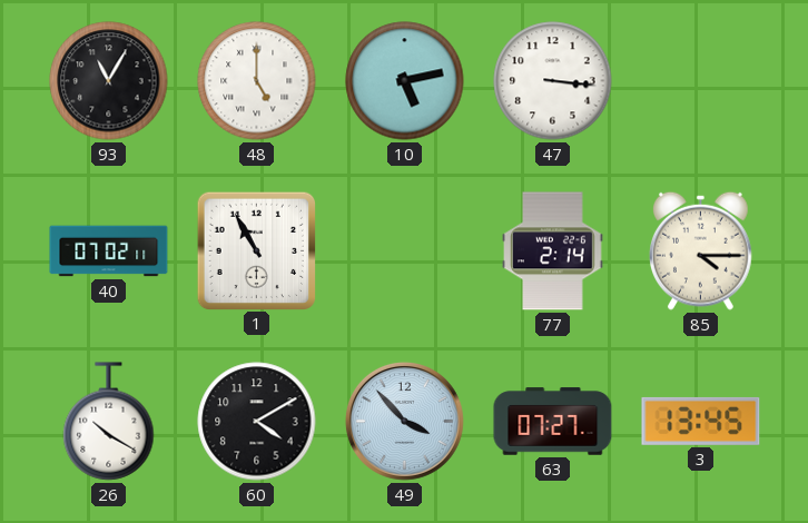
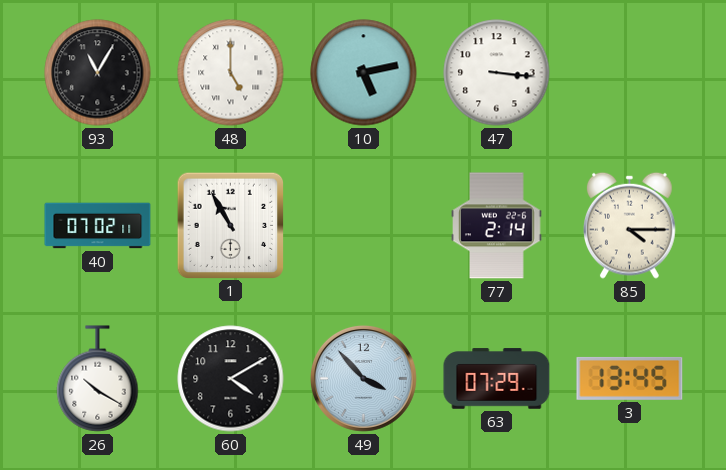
63: 07:27 -> 07:29 (497, 379)
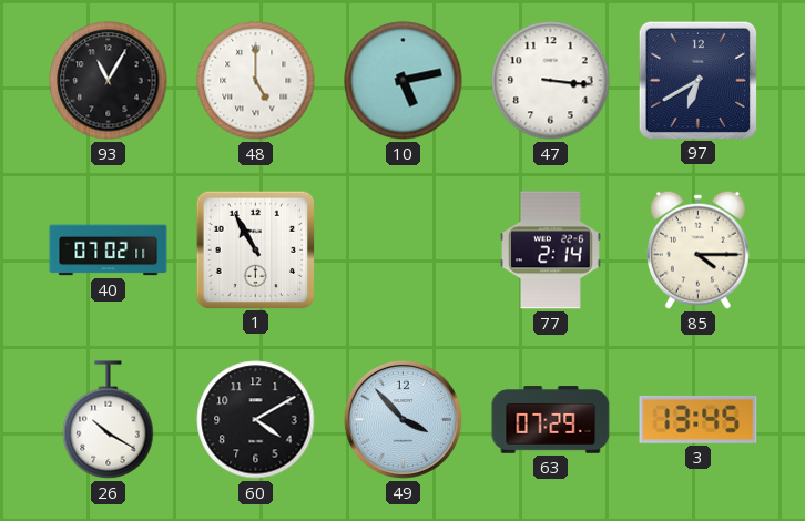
97: none -> 6:40 (697, 80)
